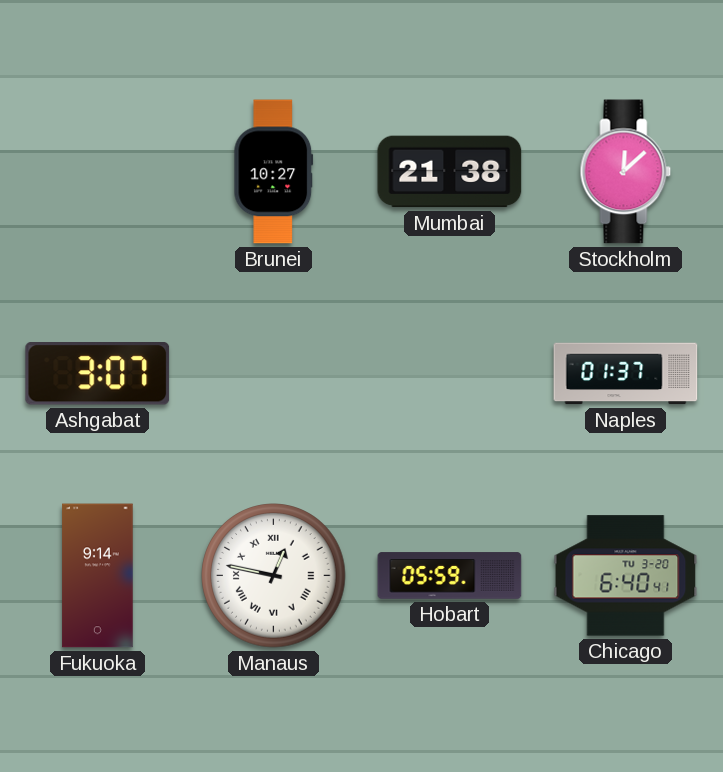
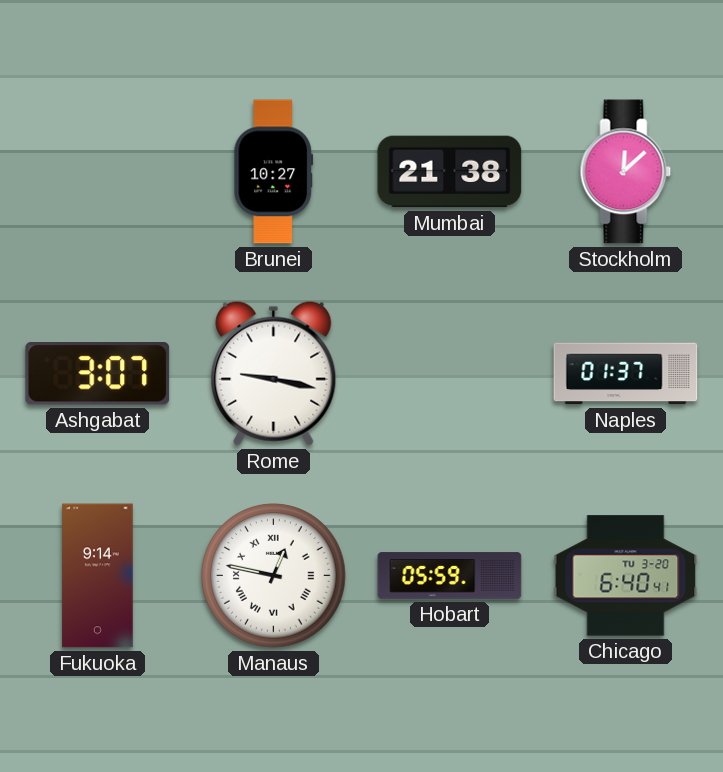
Rome: none -> 9:17 (274, 373)
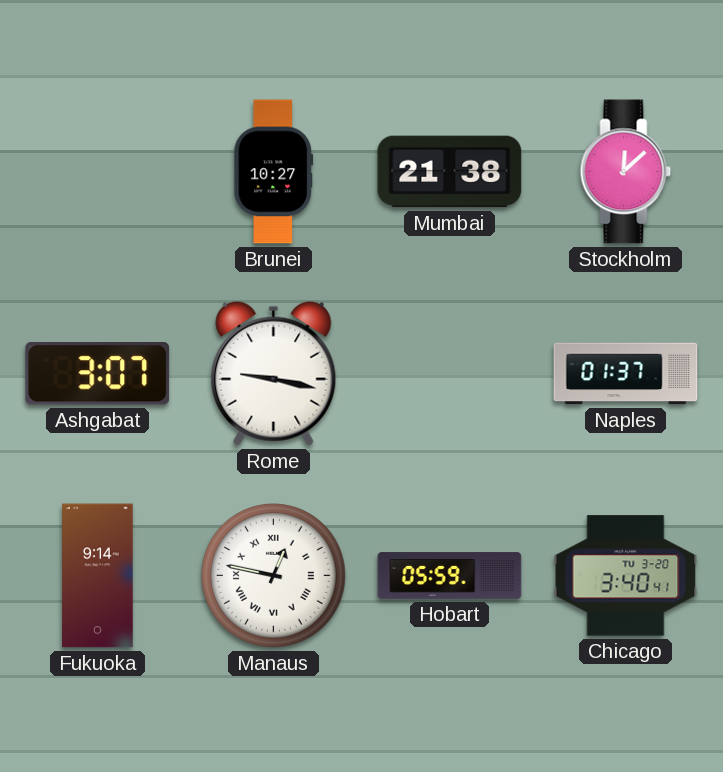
Chicago: 6:40 -> 3:40 (626, 576)
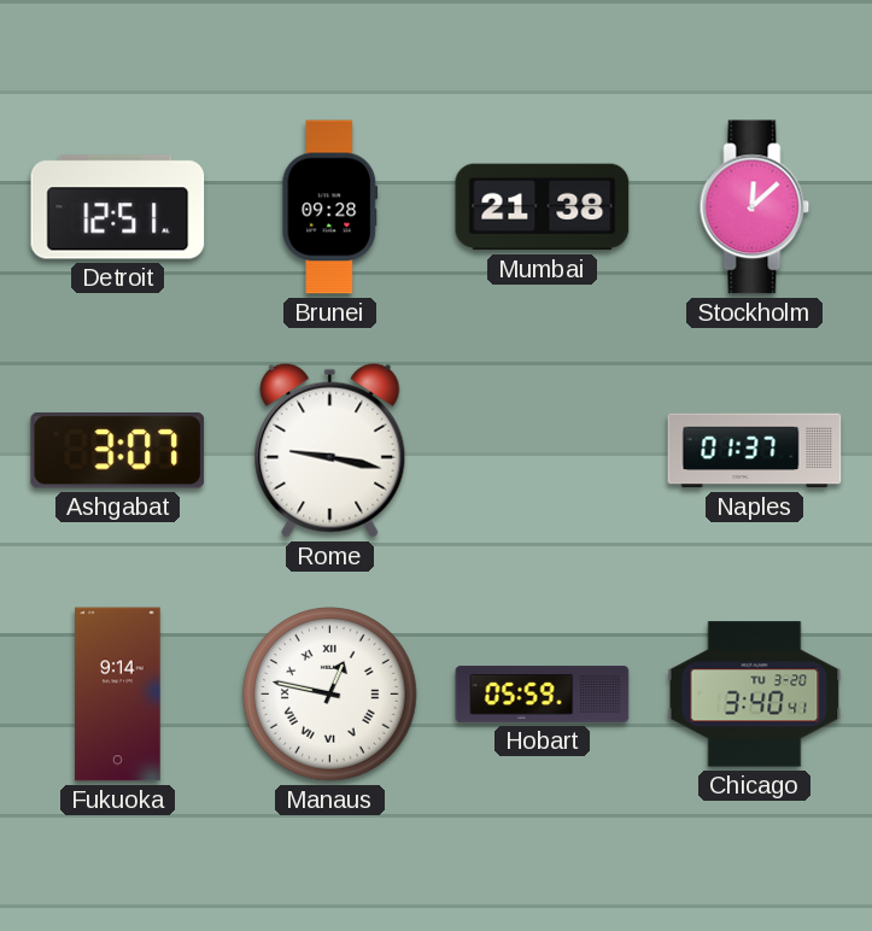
Detroit: none -> 12:51 (118, 207)
Brunei: 10:27 -> 09:28 (330, 207)
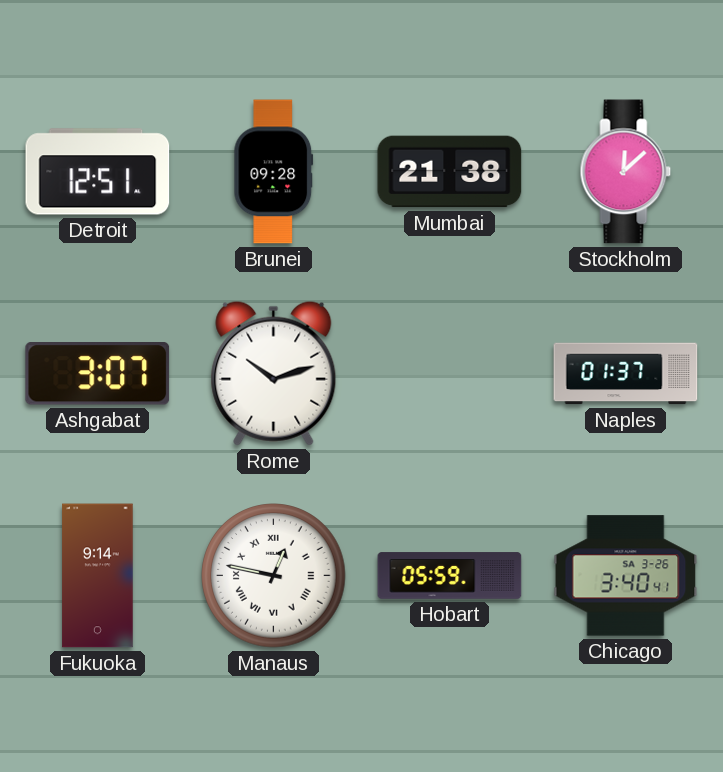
Rome: 9:17 -> 10:12 (274, 373)
Chicago date: TU 3-20 -> SA 3-26 (626, 576)
